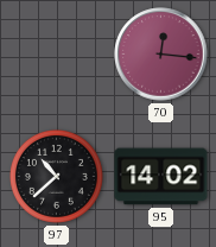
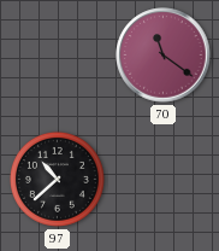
70: 12:16 -> 11:21 (164, 56)
95: 14:02 -> none (161, 177)
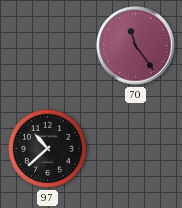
70: 11:21 -> 11:24 (136, 46)
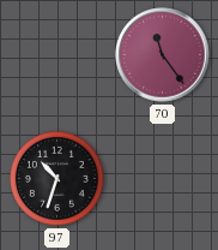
97: 10:38 -> 10:33 (56, 178)
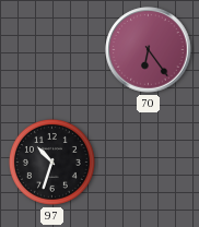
70: 11:24 -> 6:24 (149, 50)
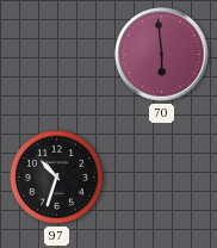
70: 6:24 -> 5:59 (162, 55)
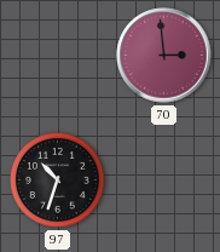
70: 5:59 -> 2:59 (164, 56)
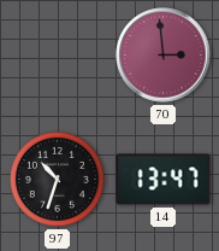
14: none -> 13:47 (164, 180)
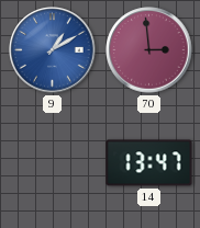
9: none -> 1:10 (53, 50)
97: 10:33 -> none (57, 179)
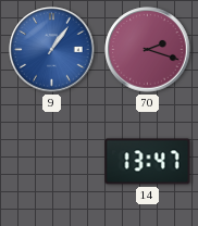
9: 1:10 -> 1:06 (52, 50)
70: 2:59 -> 2:18 (148, 50)
